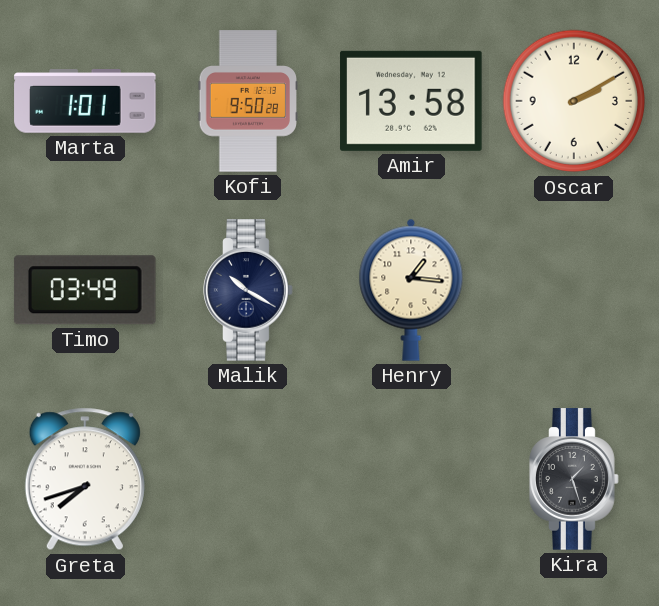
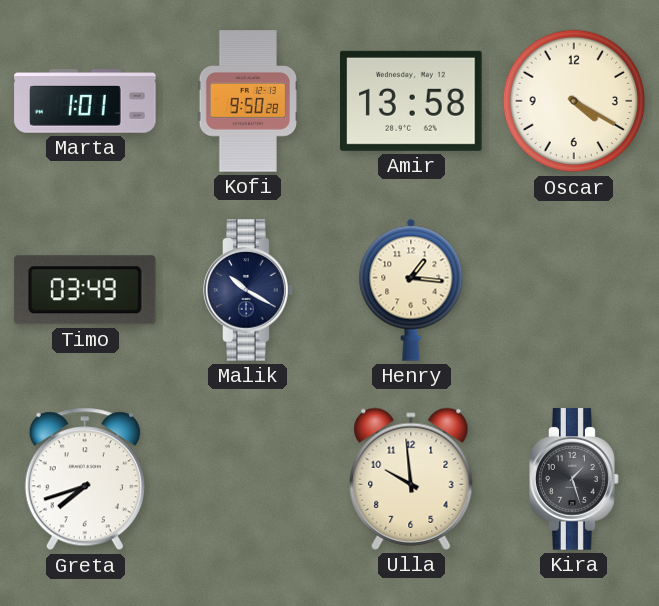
Oscar: 2:10 -> 4:20 (574, 101)
Ulla: none -> 9:59 (411, 479)
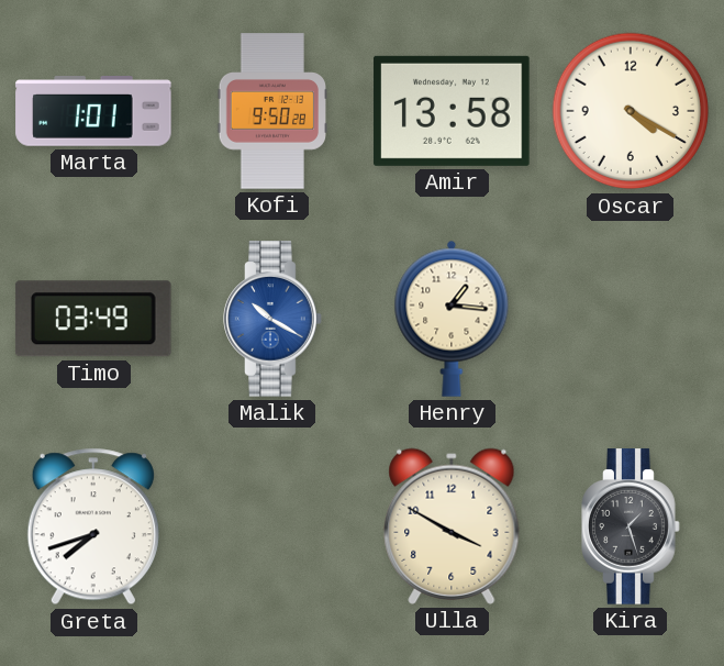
Malik dial: navy -> blue (272, 319)
Ulla: 9:59 -> 3:50 (452, 526)
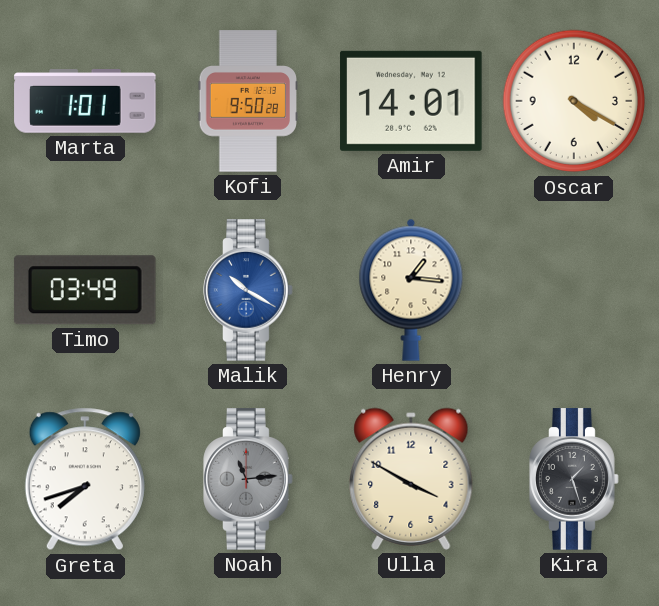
Amir: 13:58 -> 14:01 (411, 101)
Noah: none -> 11:14 (248, 479)
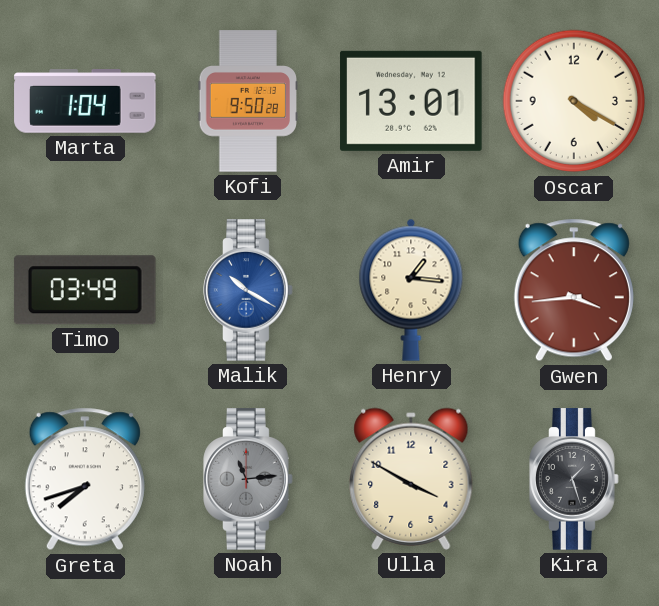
Marta: 1:01 -> 1:04 (85, 101)
Amir: 14:01 -> 13:01 (411, 101)
Gwen: none -> 3:44 (574, 290)
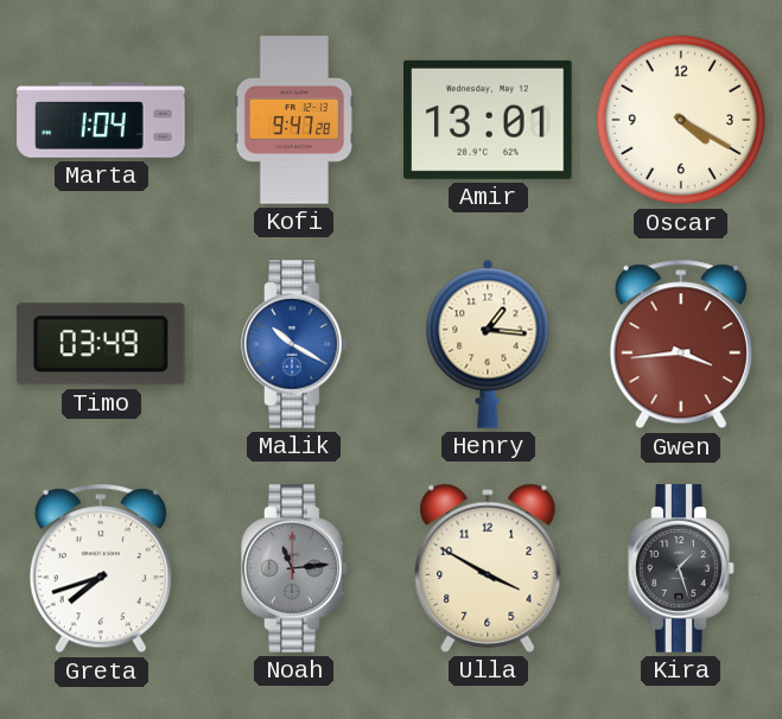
Kofi: 9:50 -> 9:47 (293, 120)
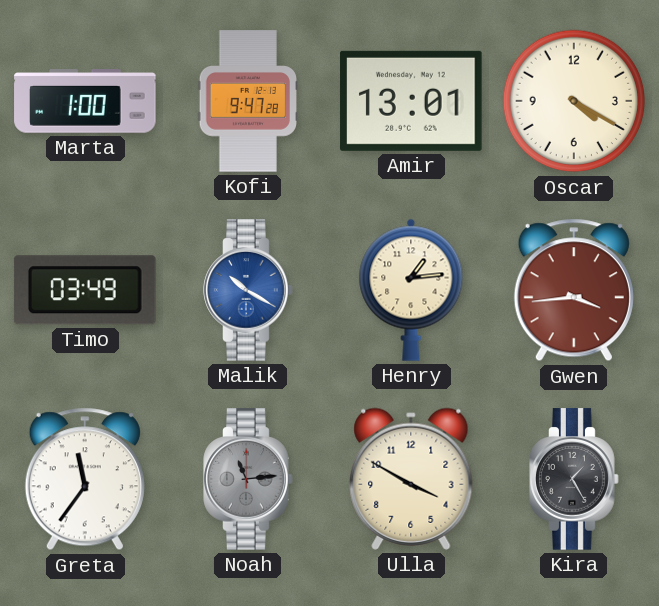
Marta: 1:04 -> 1:00 (85, 101)
Henry: 1:16 -> 1:14 (411, 290)
Greta: 7:42 -> 11:36 (85, 479)
Kira: 1:27 -> 1:25 (574, 479)
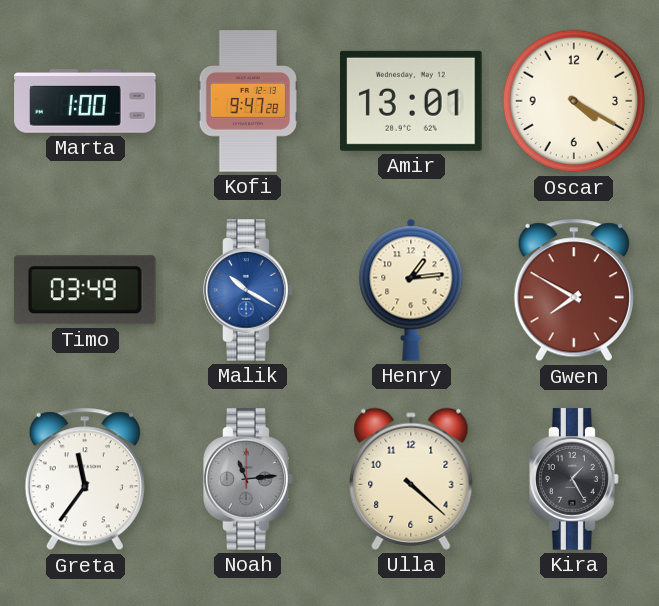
Gwen: 3:44 -> 7:50 (574, 290)
Ulla: 3:50 -> 4:22 (411, 479)
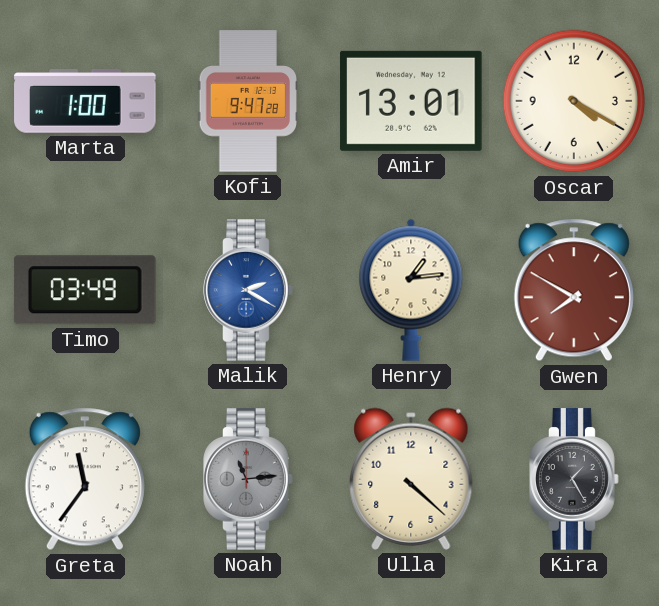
Malik: 10:20 -> 2:20 (248, 290)
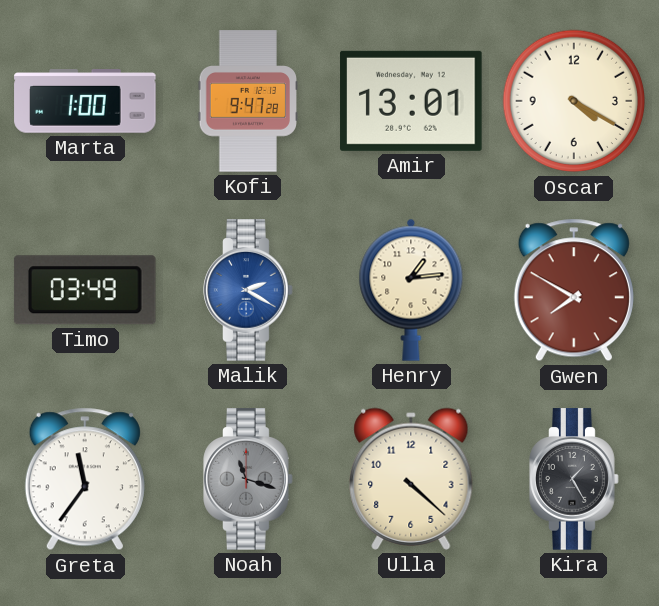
Noah: 11:14 -> 11:18 (248, 479)
